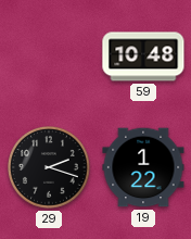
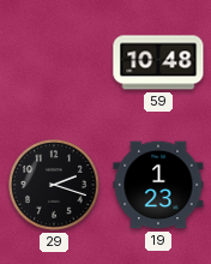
19: 1:22 -> 1:23 (158, 185)
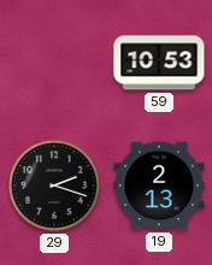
59: 10:48 -> 10:53 (159, 63)
19: 1:23 -> 2:13 (159, 185)
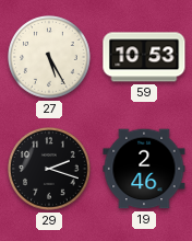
27: none -> 5:25 (50, 58)
19: 2:13 -> 2:46 (144, 169)
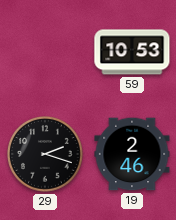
27: 5:25 -> none (50, 58)
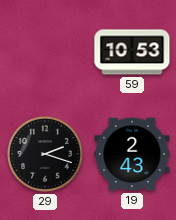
19: 2:46 -> 2:43 (132, 154)
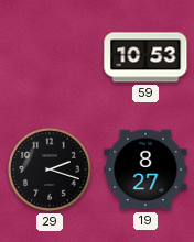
19: 2:43 -> 8:27 (145, 169)
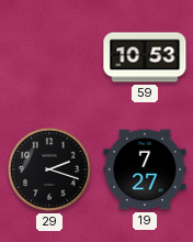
19: 8:27 -> 7:27 (145, 169)
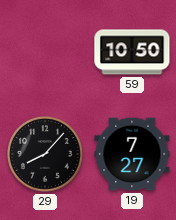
59: 10:53 -> 10:50 (132, 52)
29: 2:18 -> 8:07 (46, 155)
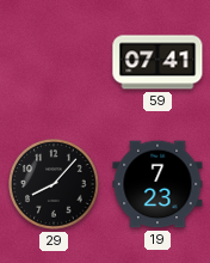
59: 10:50 -> 07:41 (157, 62)
19: 7:27 -> 7:23 (157, 184)
